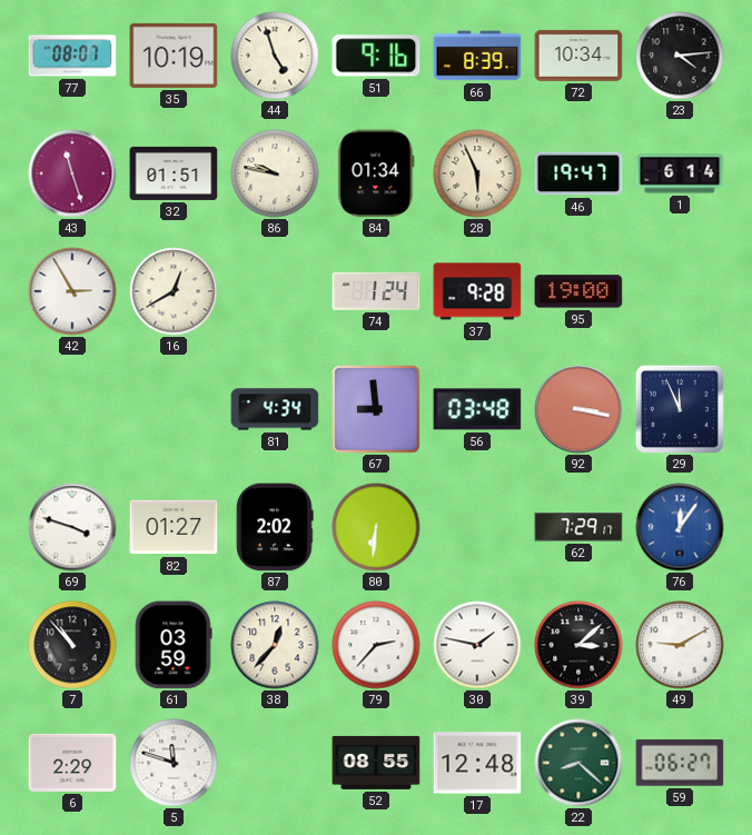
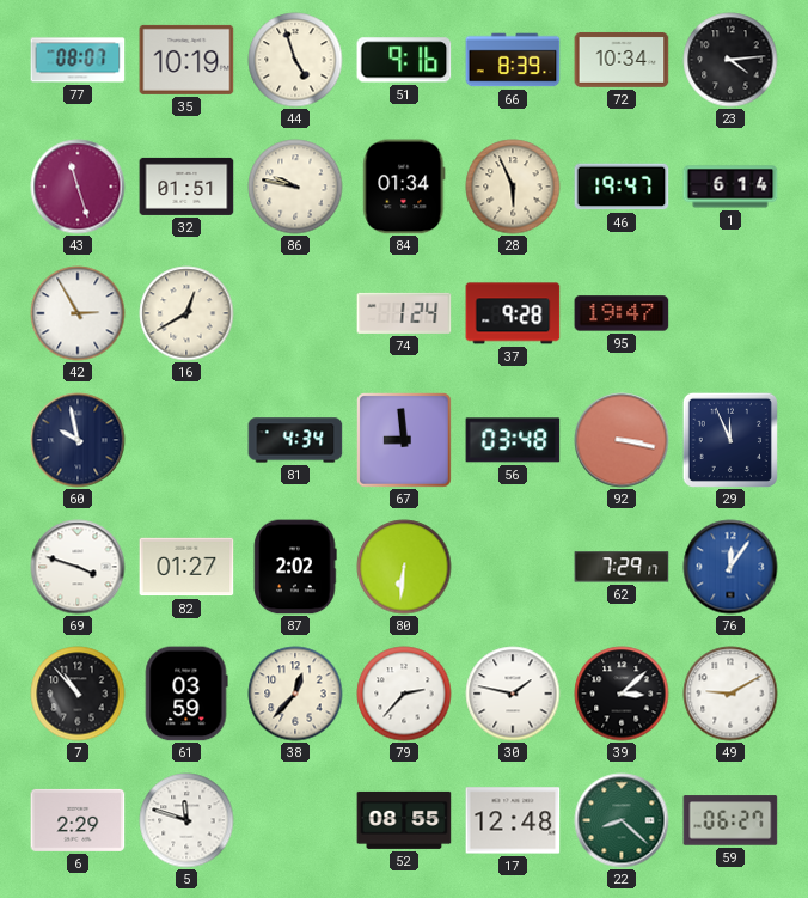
95: 19:00 -> 19:47 (622, 313)
60: none -> 9:58 (78, 440)
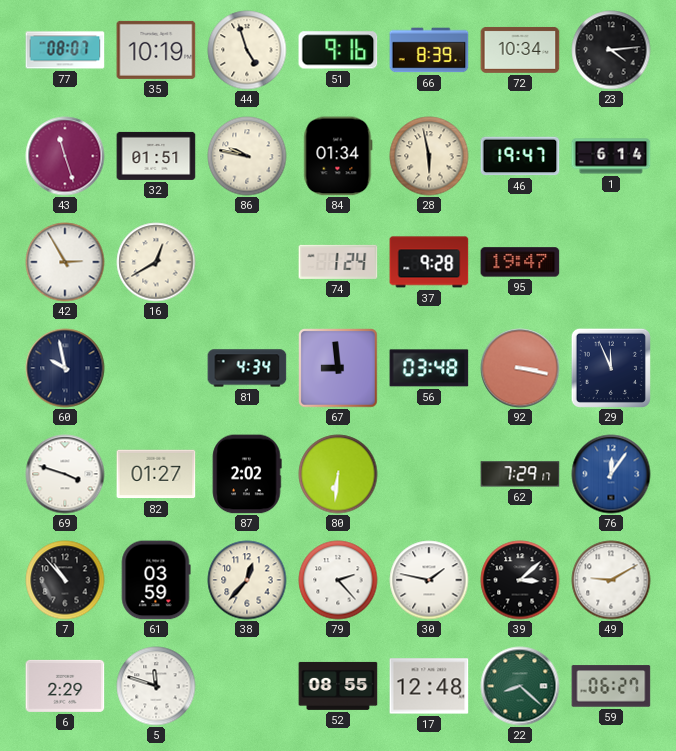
28: 5:56 -> 5:58 (429, 156)
79: 2:37 -> 2:23 (338, 580)
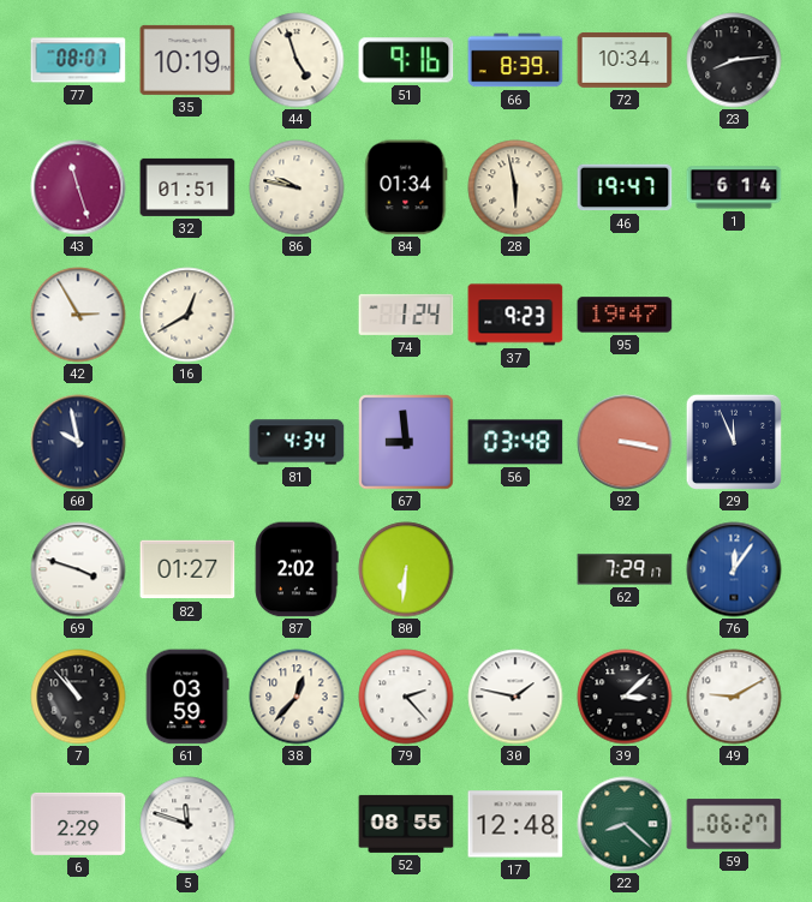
23: 4:14 -> 8:14 (734, 60)
37: 9:28 -> 9:23 (515, 315)
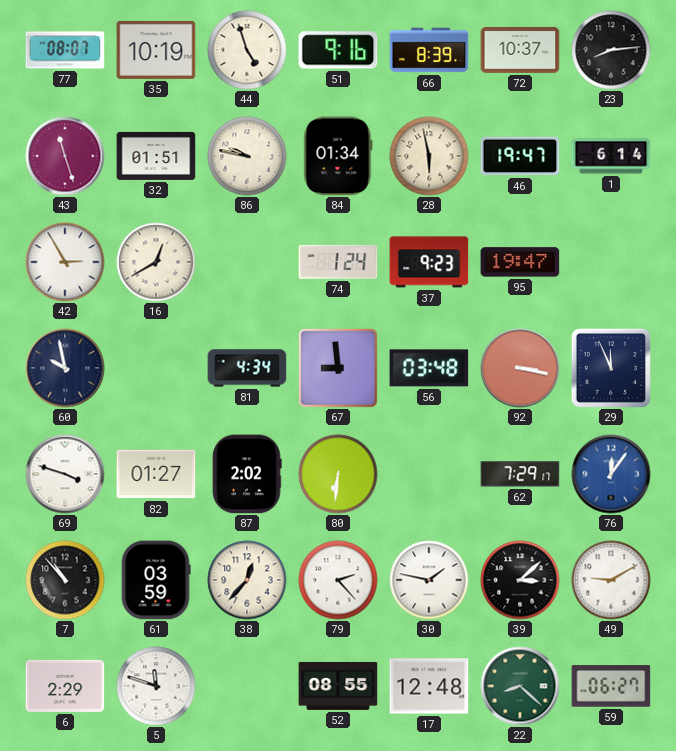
72: 10:34 -> 10:37 (520, 50)
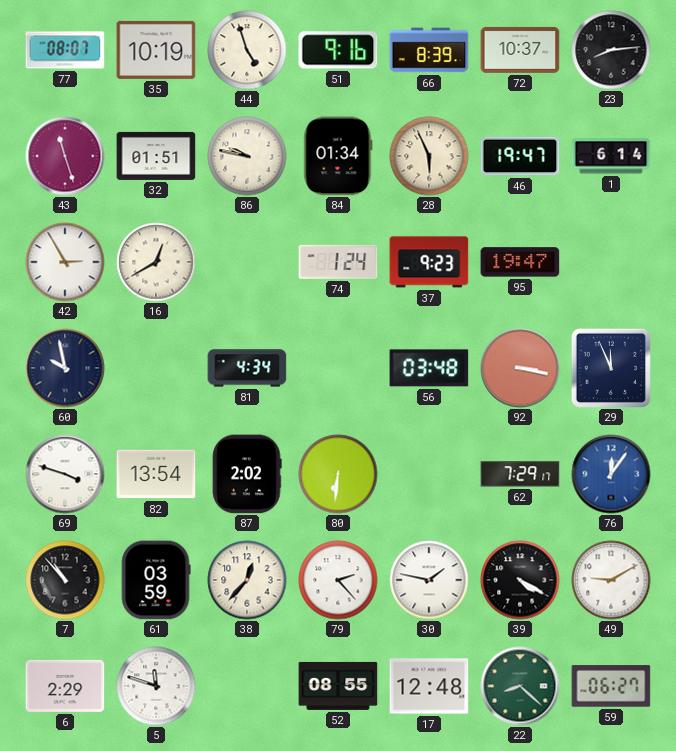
28: 5:58 -> 5:56 (429, 156)
67: 8:59 -> none (338, 368)
82: 01:27 -> 13:54 (156, 474)
39: 3:08 -> 4:20 (520, 580)
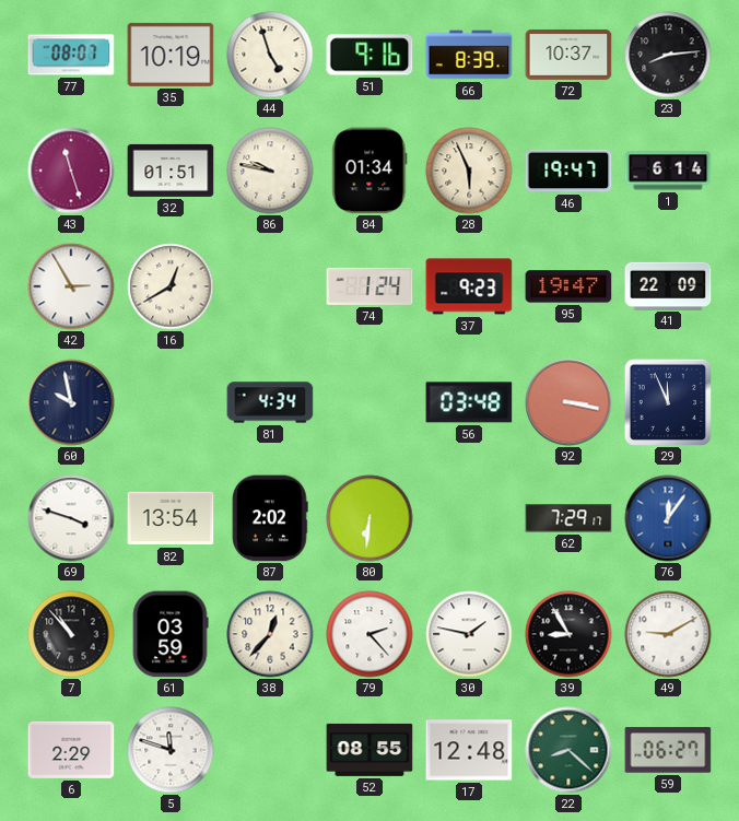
41: none -> 22:09 (668, 285)
39: 4:20 -> 8:55 (568, 634)
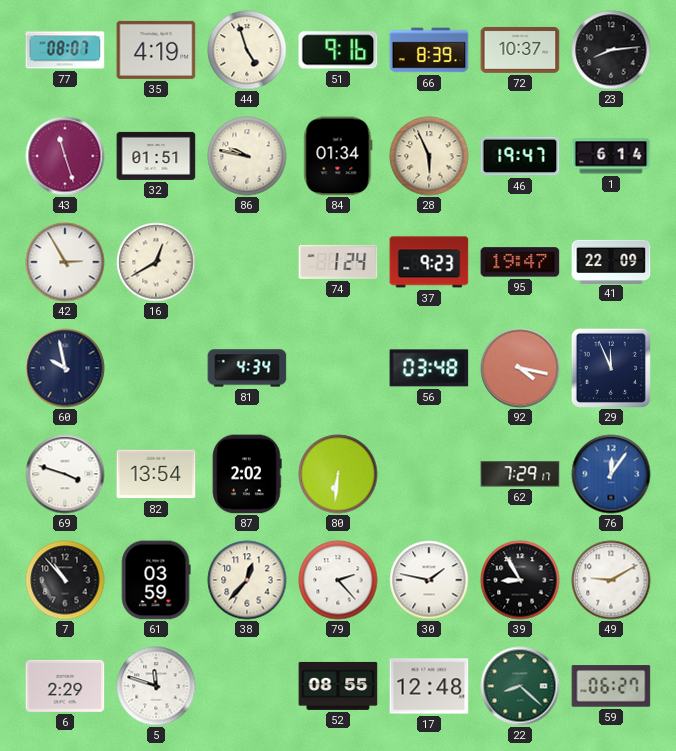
35: 10:19 -> 4:19 (156, 50)
92: 3:17 -> 4:17 (520, 368)
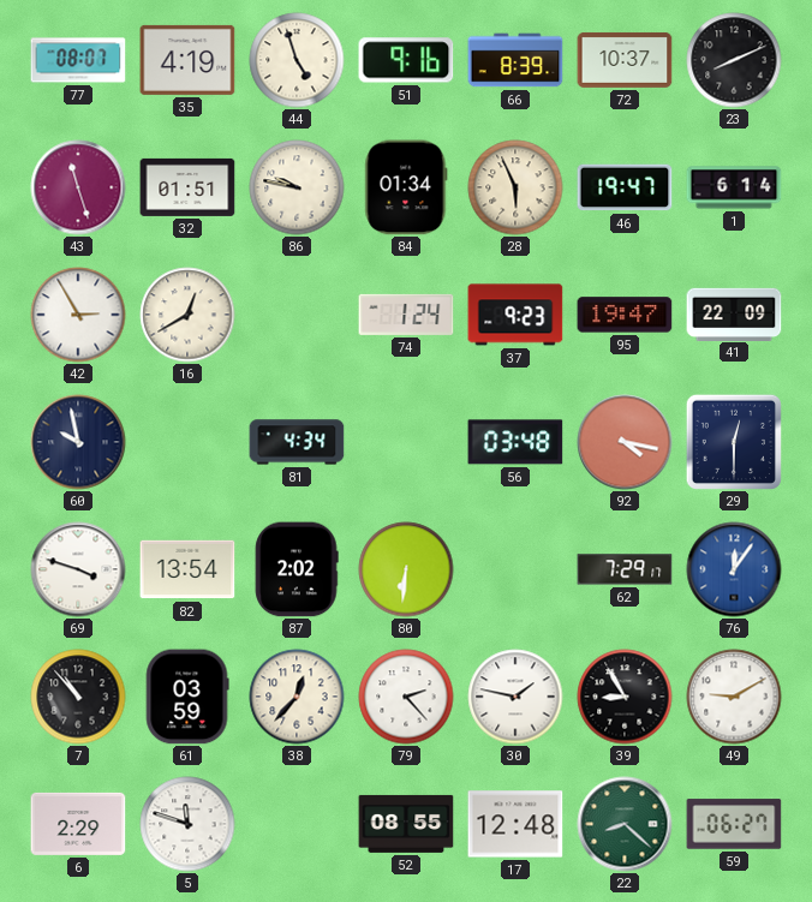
23: 8:14 -> 8:11 (734, 60)
29: 11:56 -> 12:30 (733, 441)
